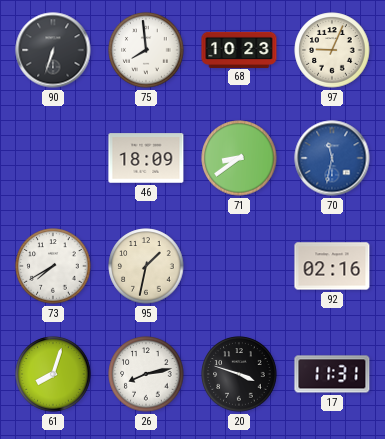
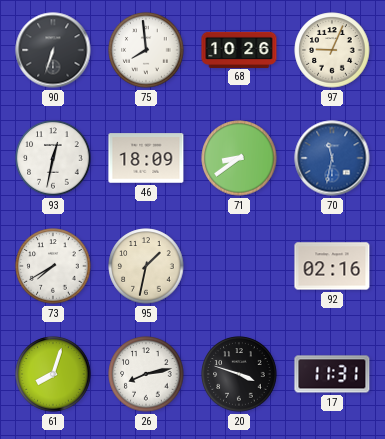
68: 10:23 -> 10:26 (239, 49)
93: none -> 12:32 (53, 158)
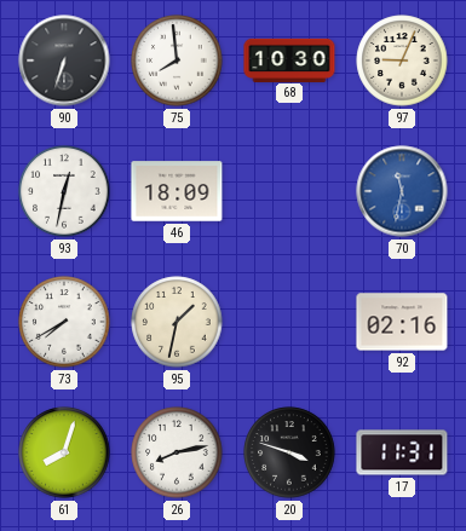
68: 10:26 -> 10:30 (289, 59)
71: 8:39 -> none (239, 158)
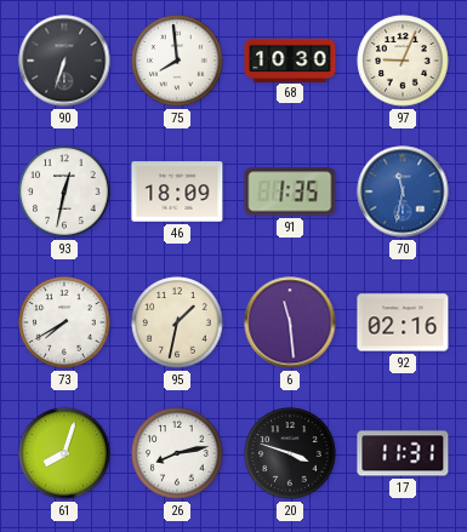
91: none -> 1:35 (290, 191)
6: none -> 11:29 (290, 322)
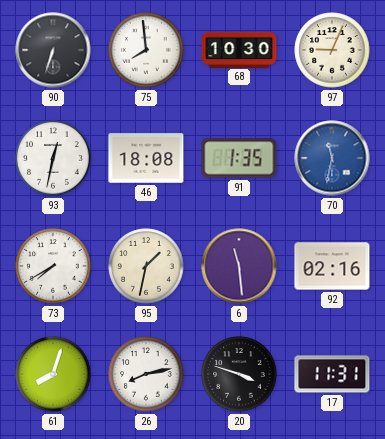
46: 18:09 -> 18:08 (146, 158)
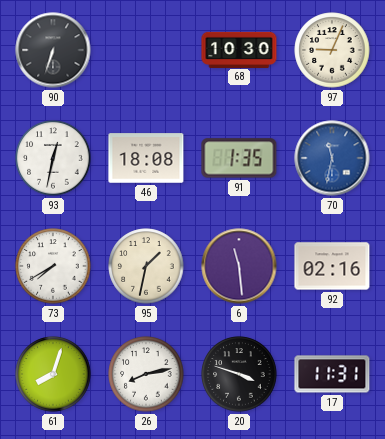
75: 7:59 -> none (146, 50)
